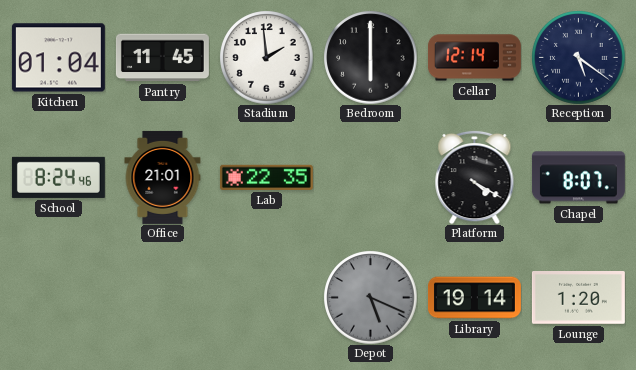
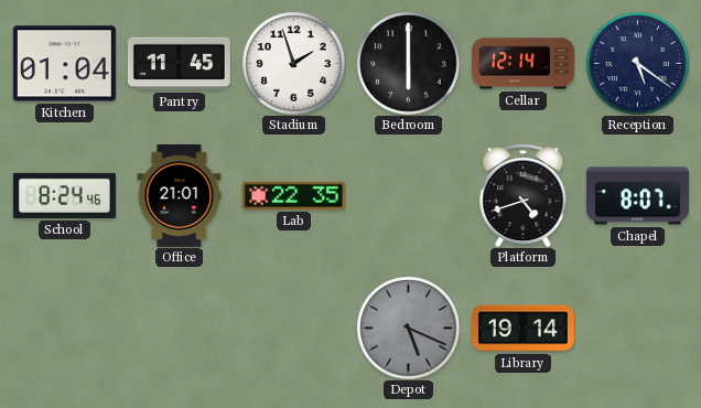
Stadium: 1:59 -> 1:57 (293, 63)
Platform: 4:20 -> 4:42 (524, 195)
Lounge: 1:20 -> none (578, 298)
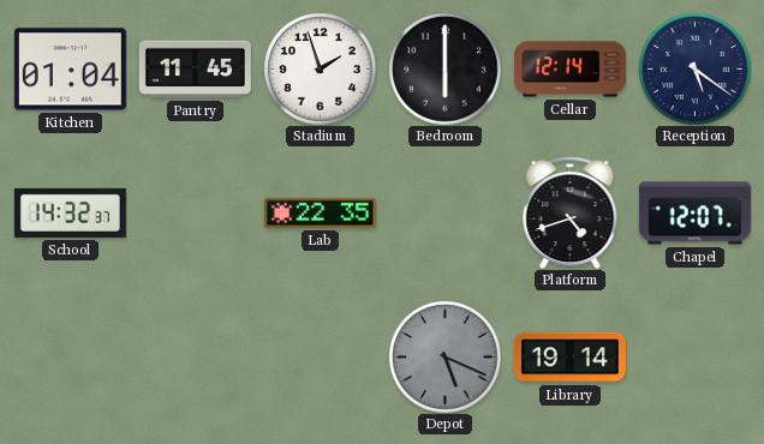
School: 8:24 -> 14:32 (70, 212)
Office: 21:01 -> none (180, 195)
Chapel: 8:07 -> 12:07 (694, 214)
